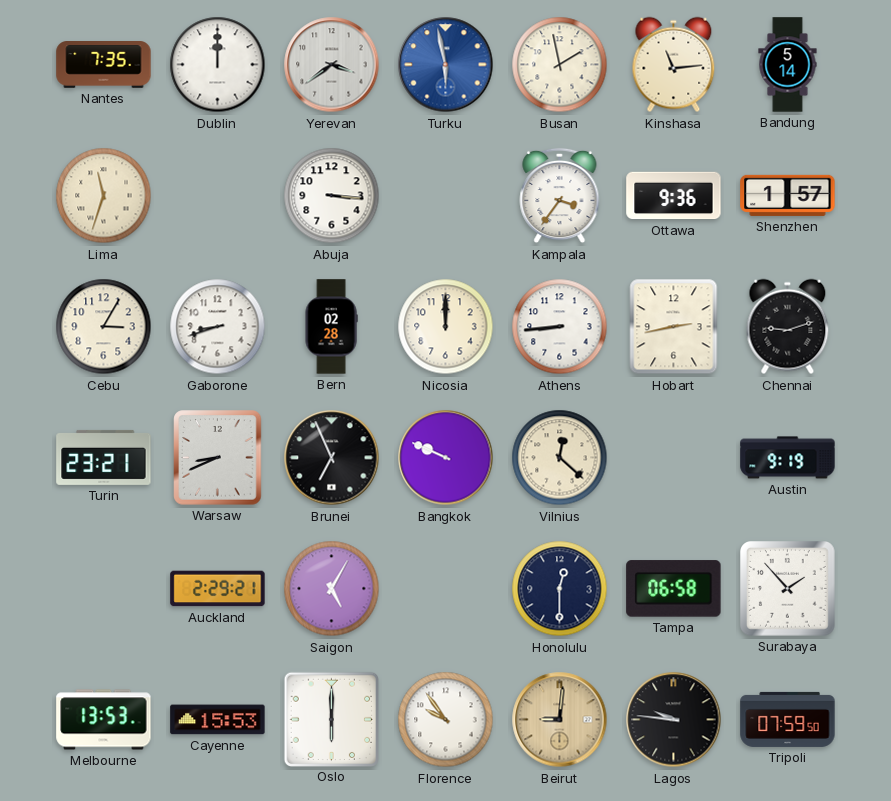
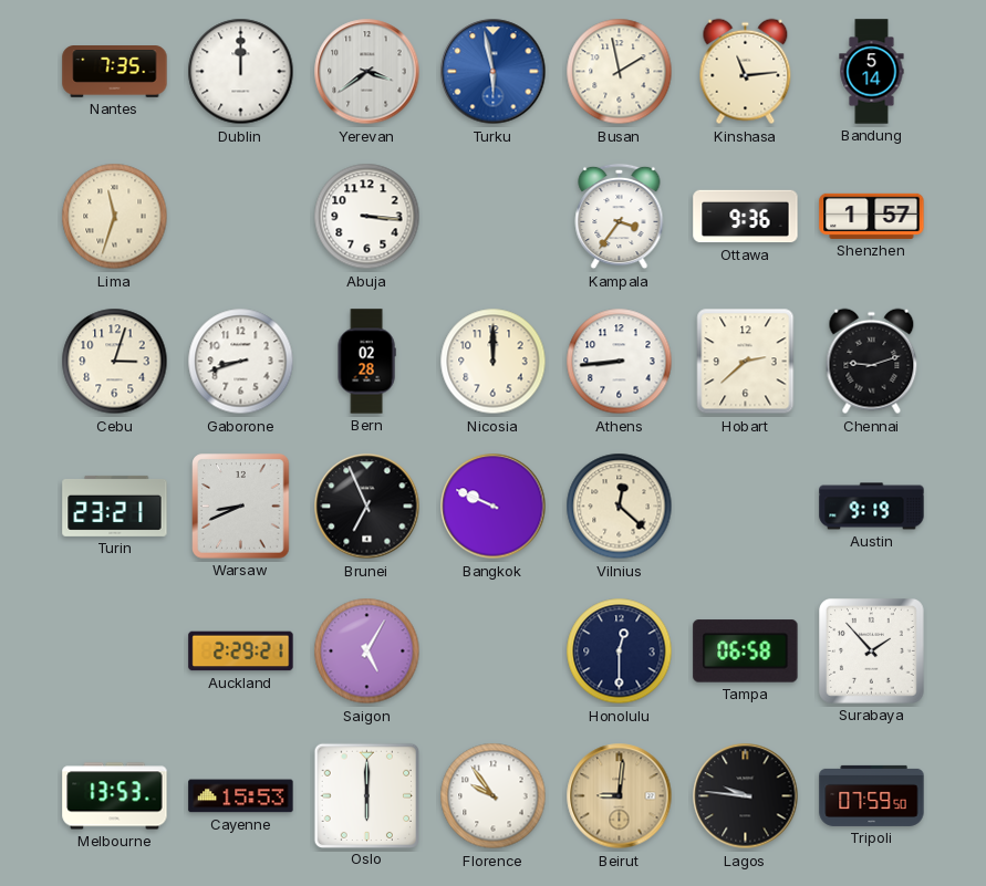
Cebu: 3:05 -> 3:03 (115, 362)
Hobart: 2:43 -> 2:38 (746, 362)
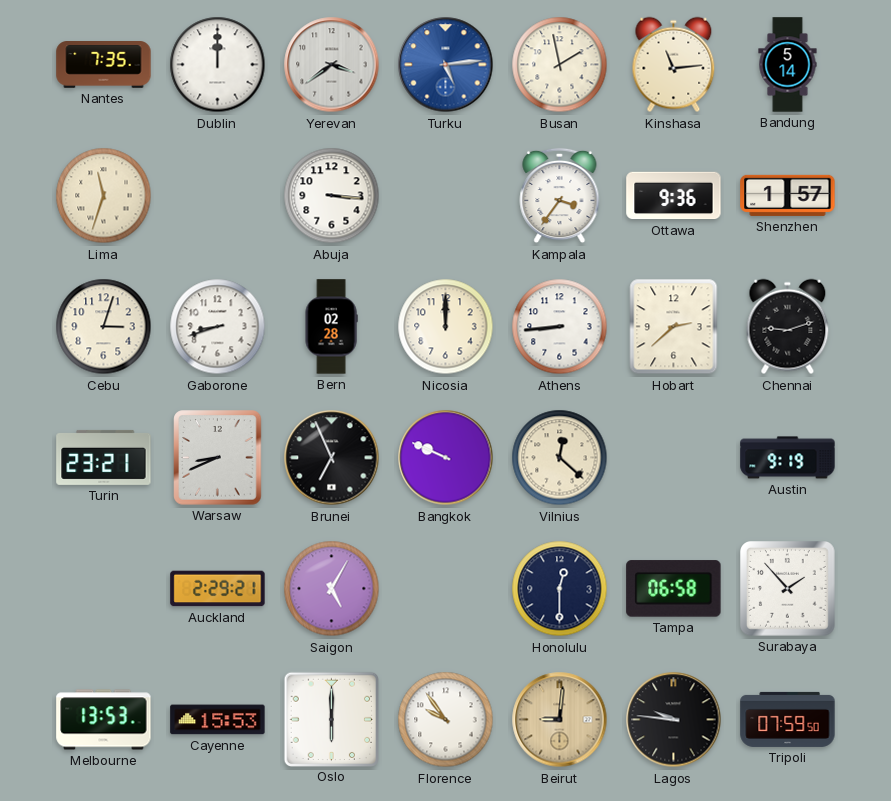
Turku: 5:58 -> 5:14 (446, 65)
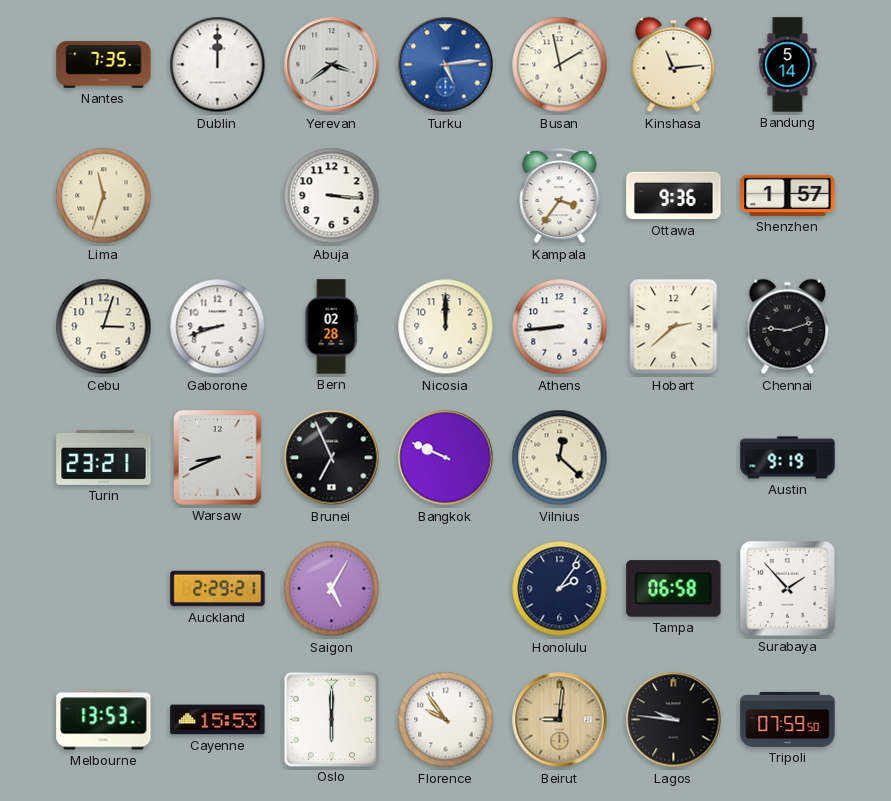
Honolulu: 12:30 -> 2:06 (560, 589)
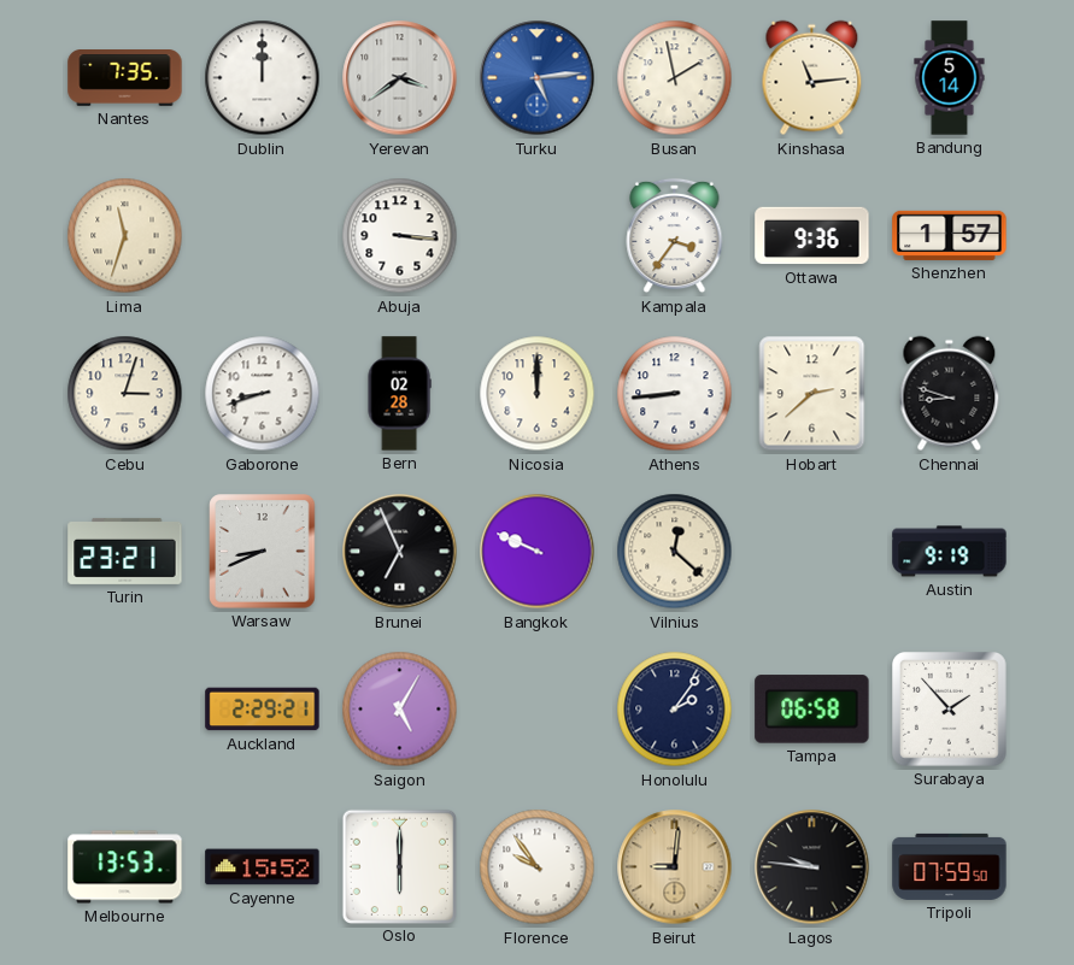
Chennai: 9:12 -> 8:48 (950, 394)
Cayenne: 15:53 -> 15:52 (263, 867)
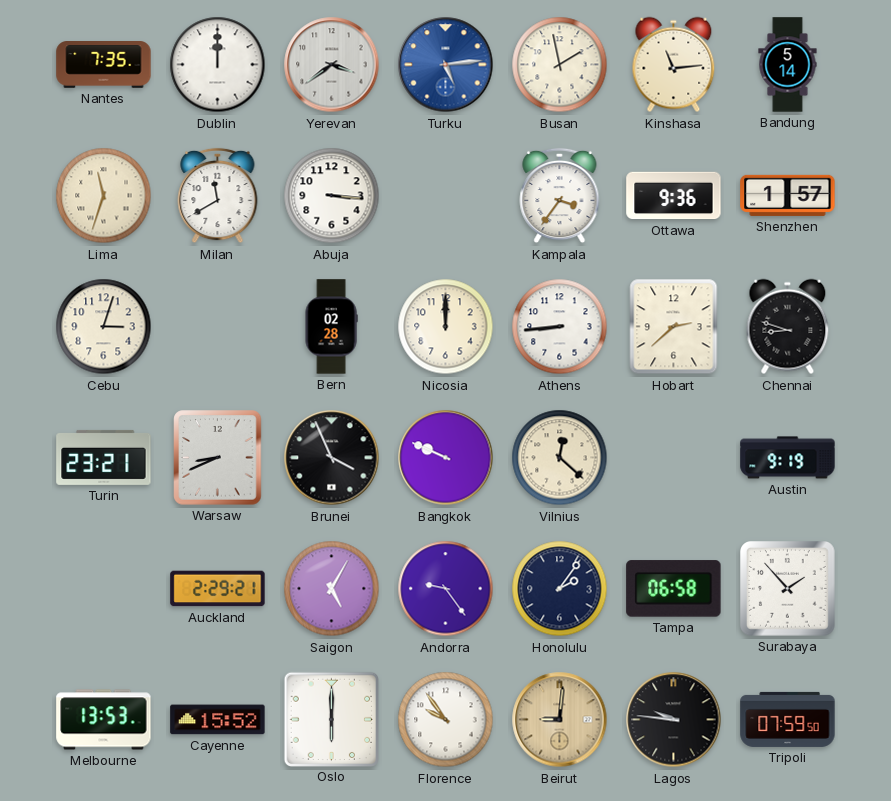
Milan: none -> 11:40 (218, 196)
Gaborone: 8:42 -> none (263, 394)
Brunei: 6:56 -> 3:56 (332, 458)
Andorra: none -> 9:24 (446, 589)
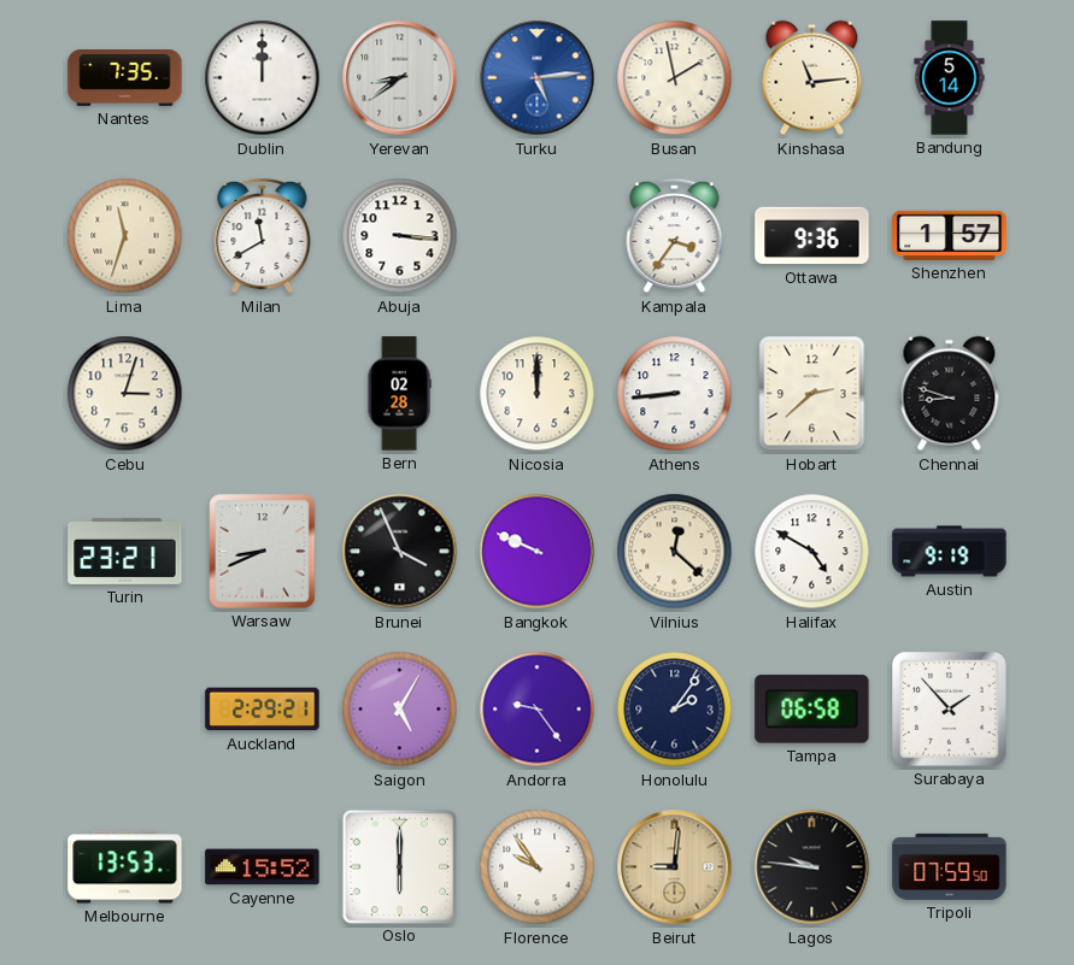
Yerevan: 3:39 -> 8:39 (400, 78)
Halifax: none -> 4:50 (812, 552)
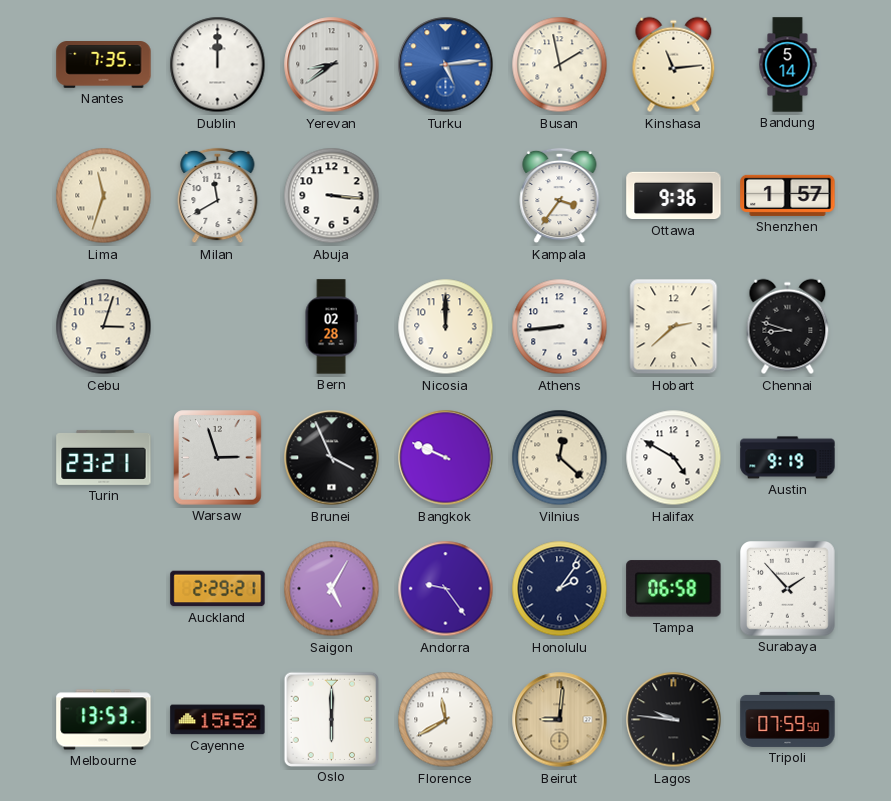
Warsaw: 8:41 -> 2:57 (218, 458)
Florence: 9:54 -> 11:40 (446, 720)
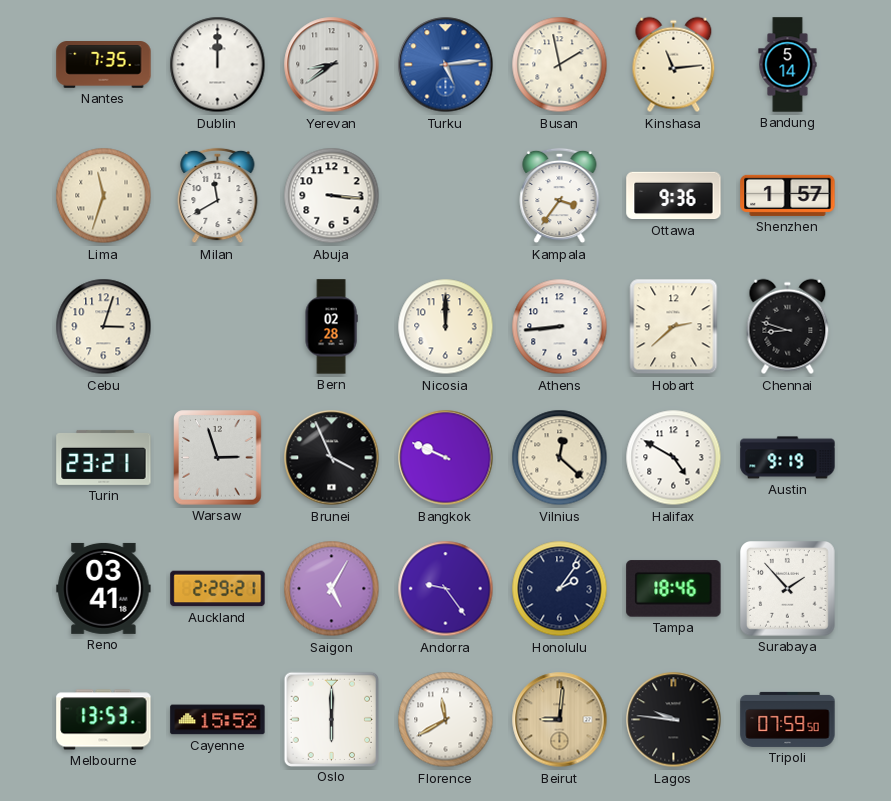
Reno: none -> 03:41 (104, 588)
Tampa: 06:58 -> 18:46 (674, 589)
